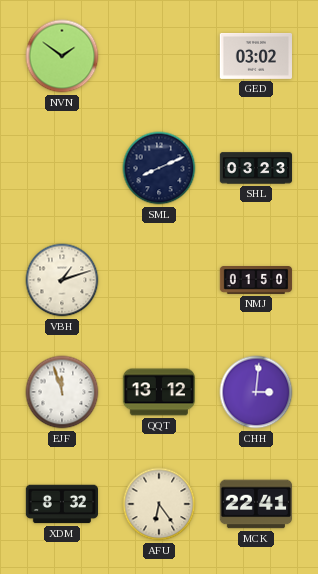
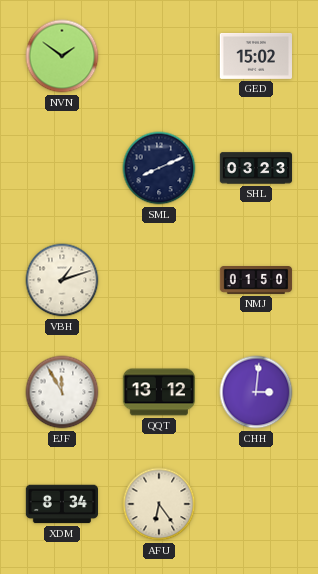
GED: 03:02 -> 15:02 (255, 56)
EJF: 11:57 -> 11:55 (62, 392)
XDM: 8:32 -> 8:34 (62, 504)
MCK: 22:41 -> none (255, 504)
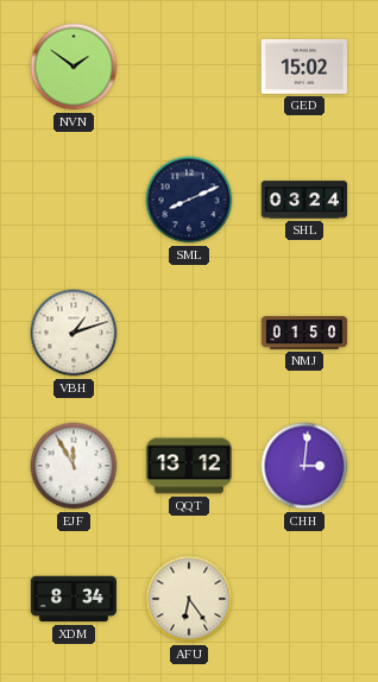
SHL: 03:23 -> 03:24 (304, 200)
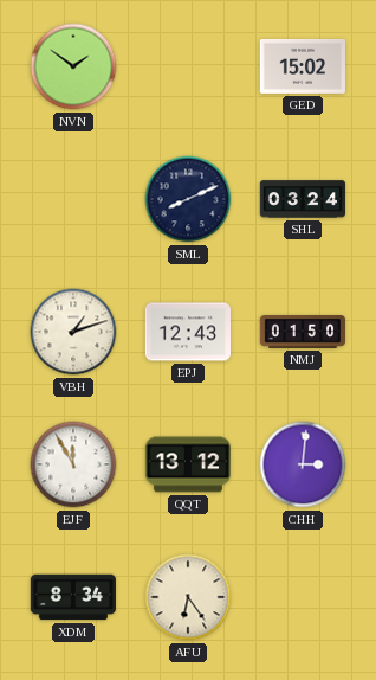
EPJ: none -> 12:43 (187, 332)
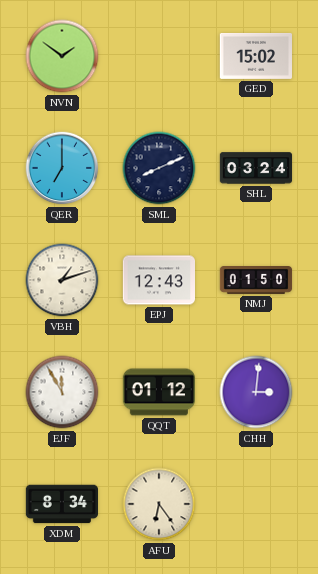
QER: none -> 7:00 (62, 168)
QQT: 13:12 -> 01:12 (159, 392)
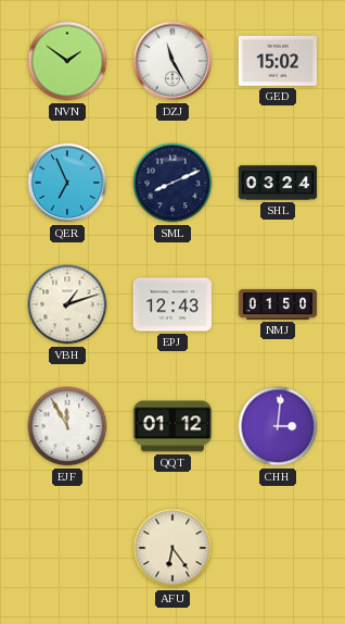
DZJ: none -> 11:25 (173, 61)
QER: 7:00 -> 6:56 (67, 183)
XDM: 8:34 -> none (62, 504)
